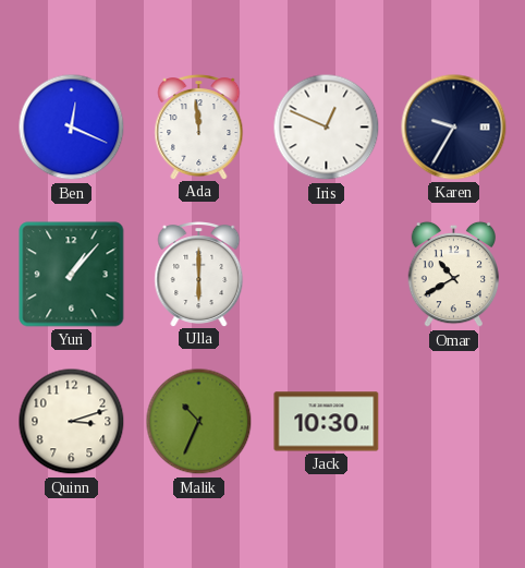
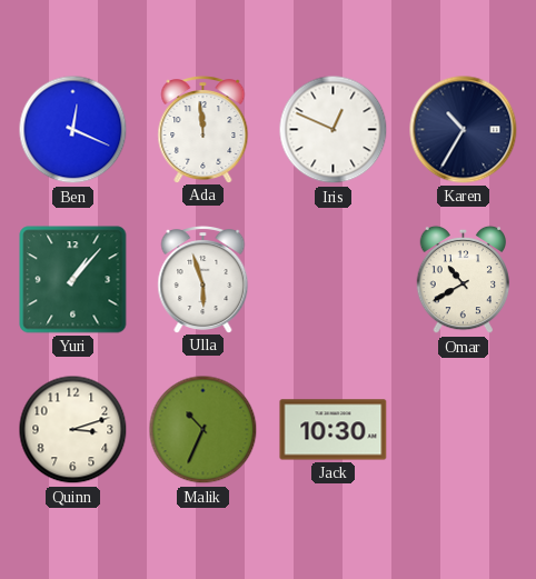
Karen: 9:35 -> 10:35 (464, 130)
Ulla: 6:00 -> 5:57 (204, 280)
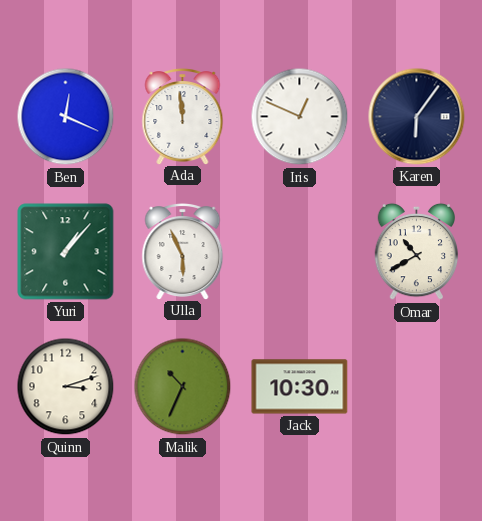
Karen: 10:35 -> 6:06 (417, 117)
Ulla: 5:57 -> 5:56 (183, 252)
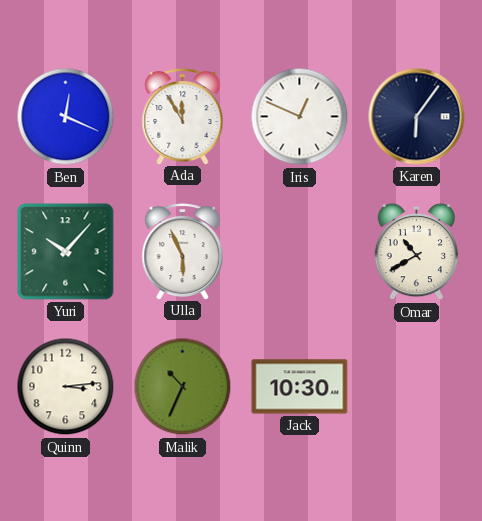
Ada: 11:59 -> 11:55 (183, 117)
Yuri: 1:07 -> 10:07 (66, 252)
Quinn: 3:12 -> 3:14 (66, 387)
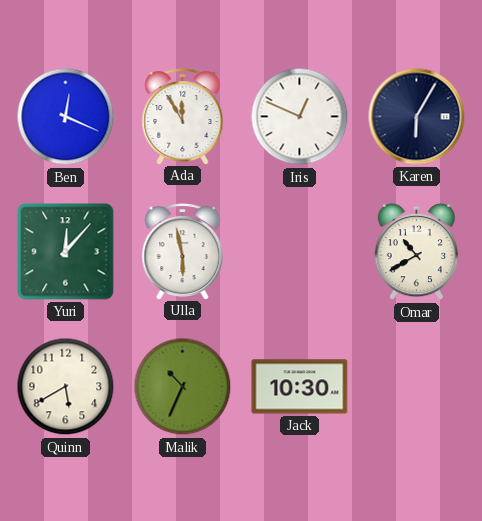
Karen: 6:06 -> 6:05 (417, 117)
Yuri: 10:07 -> 12:07 (66, 252)
Ulla: 5:56 -> 5:58 (183, 252)
Quinn: 3:14 -> 5:40 (66, 387)
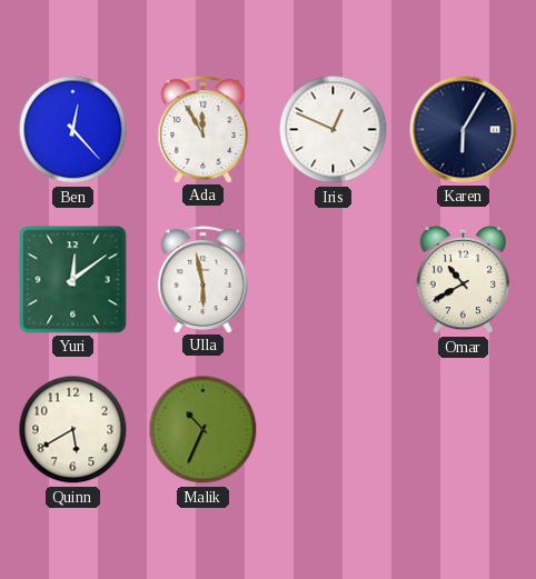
Ben: 12:19 -> 12:23 (73, 130)
Yuri: 12:07 -> 12:09 (73, 280)
Jack: 10:30 -> none (300, 387)
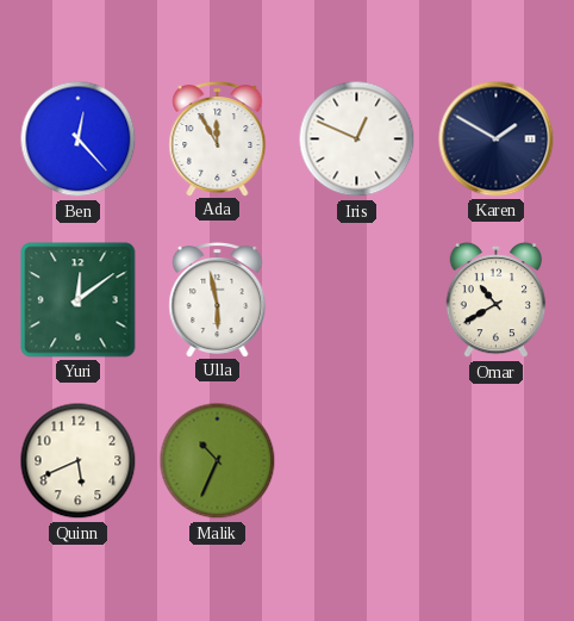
Karen: 6:05 -> 1:50 (497, 139)
Quinn: 5:40 -> 5:41 (79, 461)
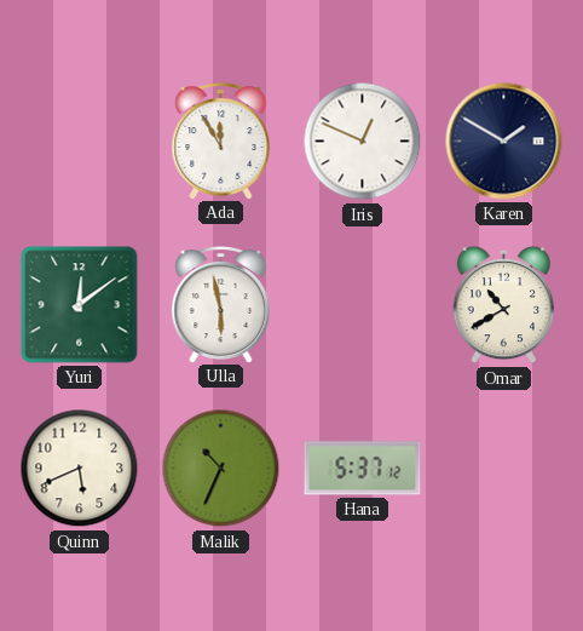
Ben: 12:23 -> none (79, 139)
Hana: none -> 5:37 (363, 469)
